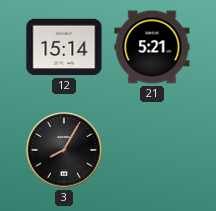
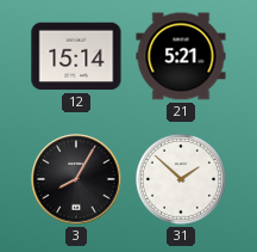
31: none -> 1:52 (181, 179)
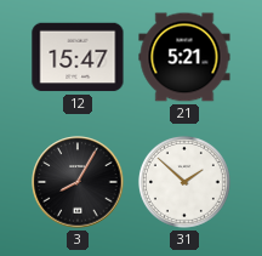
12: 15:14 -> 15:47 (78, 57)
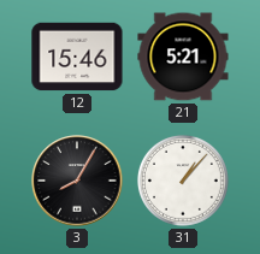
12: 15:47 -> 15:46 (77, 57)
31: 1:52 -> 1:07 (183, 181)
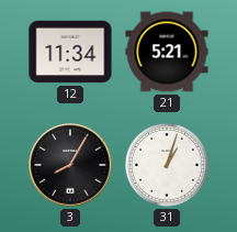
12: 15:46 -> 11:34 (70, 52)
31: 1:07 -> 1:03 (167, 165)
